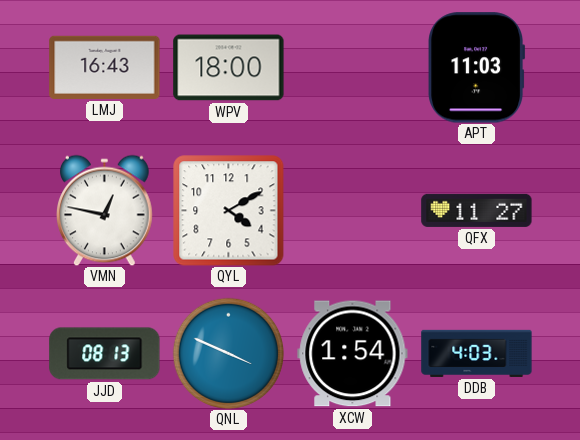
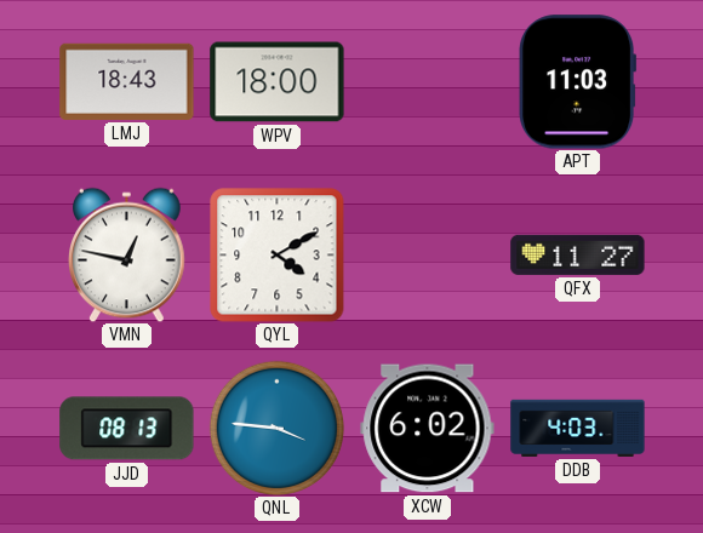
LMJ: 16:43 -> 18:43 (127, 81)
QNL: 3:49 -> 3:46 (276, 428)
XCW: 1:54 -> 6:02 (428, 429)
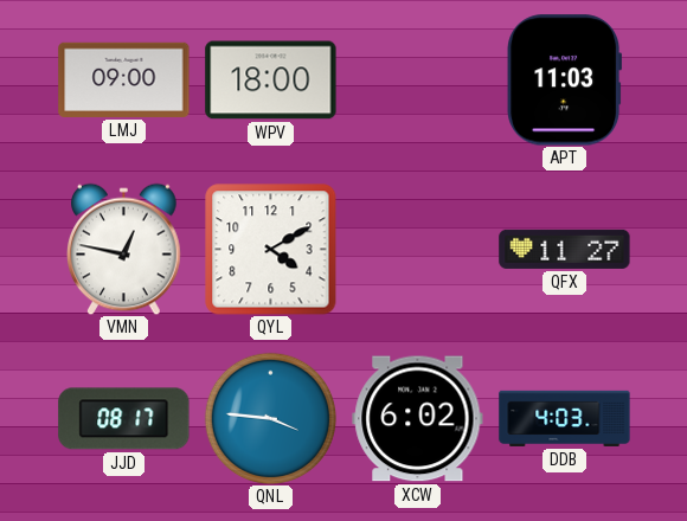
LMJ: 18:43 -> 09:00 (124, 79)
JJD: 08:13 -> 08:17 (124, 419)
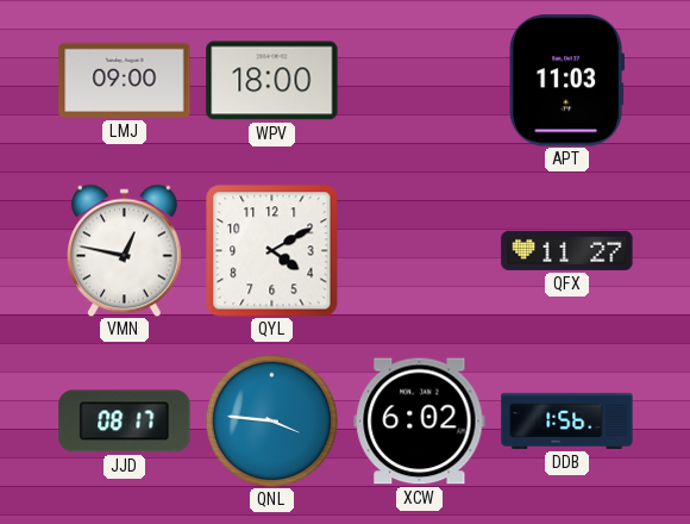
DDB: 4:03 -> 1:56 (567, 420)
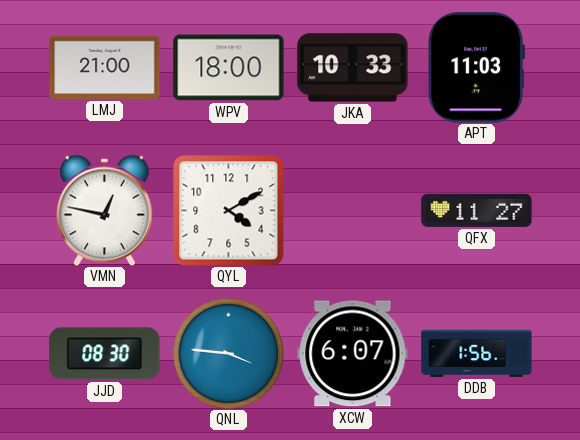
LMJ: 09:00 -> 21:00 (105, 67)
JKA: none -> 10:33 (353, 68)
JJD: 08:17 -> 08:30 (105, 354)
XCW: 6:02 -> 6:07 (353, 354)
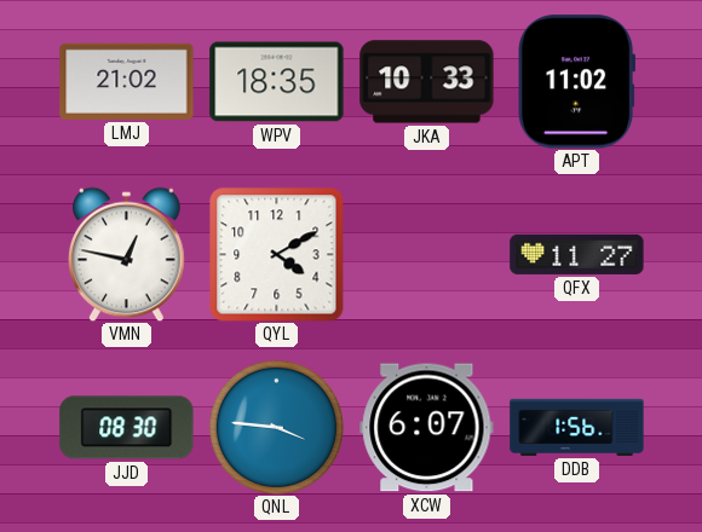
LMJ: 21:00 -> 21:02 (127, 81)
WPV: 18:00 -> 18:35 (277, 82)
APT: 11:03 -> 11:02 (577, 82)
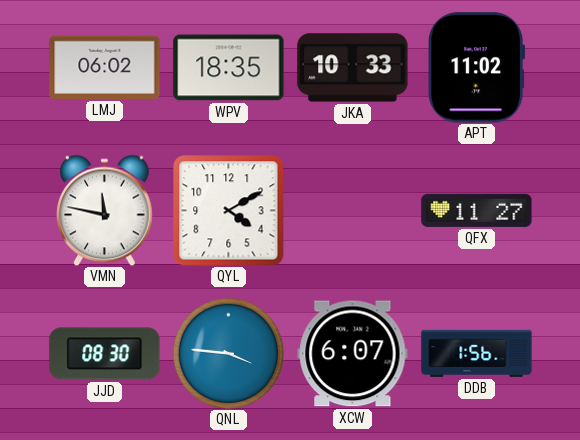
LMJ: 21:02 -> 06:02 (105, 67)
VMN: 12:47 -> 11:47 (105, 210)
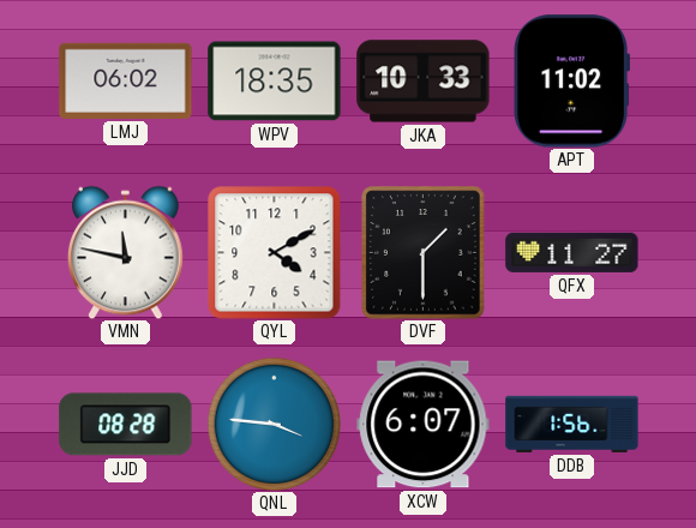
DVF: none -> 1:30 (424, 253)
JJD: 08:30 -> 08:28 (126, 425)
